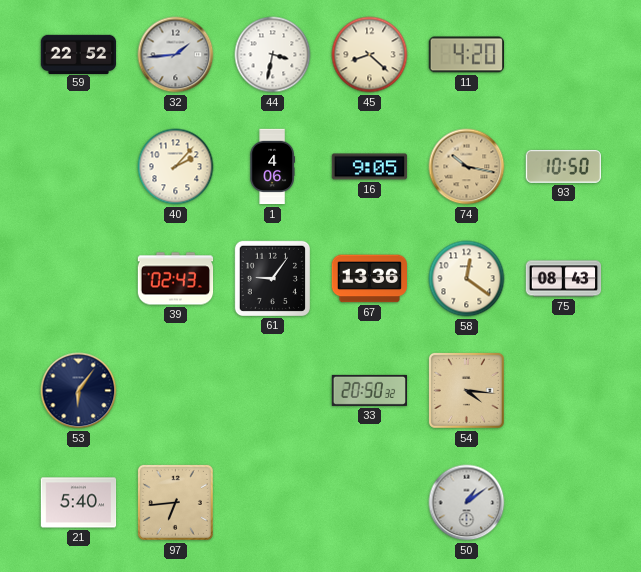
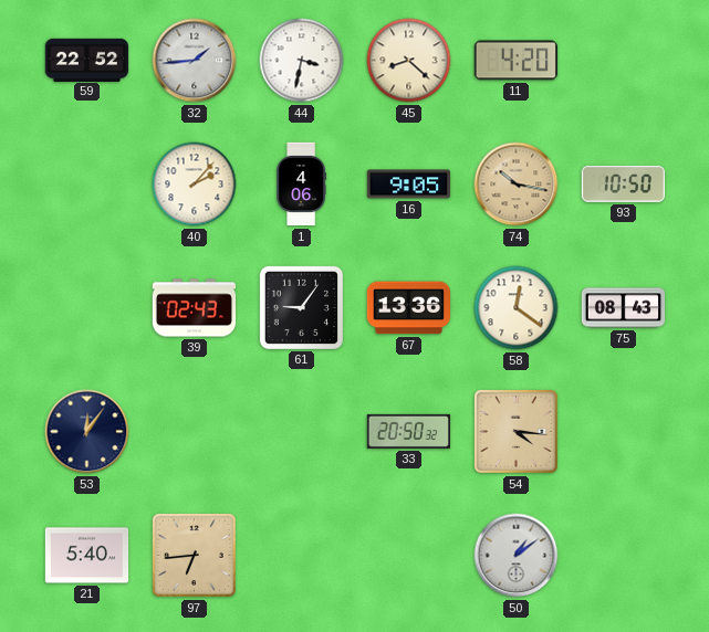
53: 6:06 -> 12:06 (87, 432)
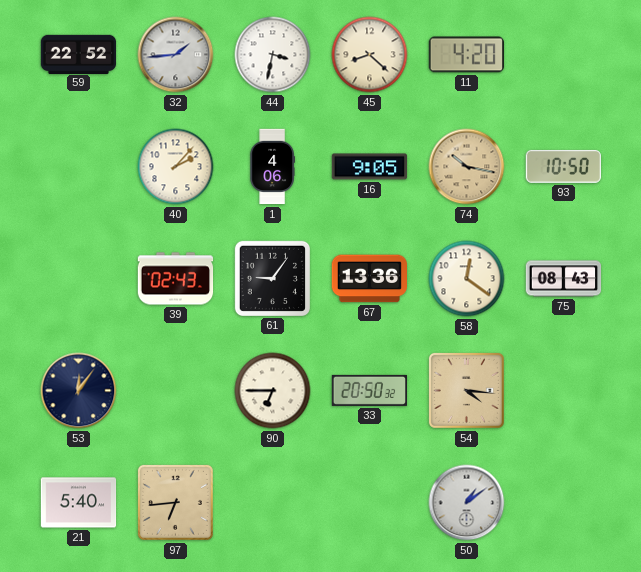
90: none -> 6:45 (273, 391)
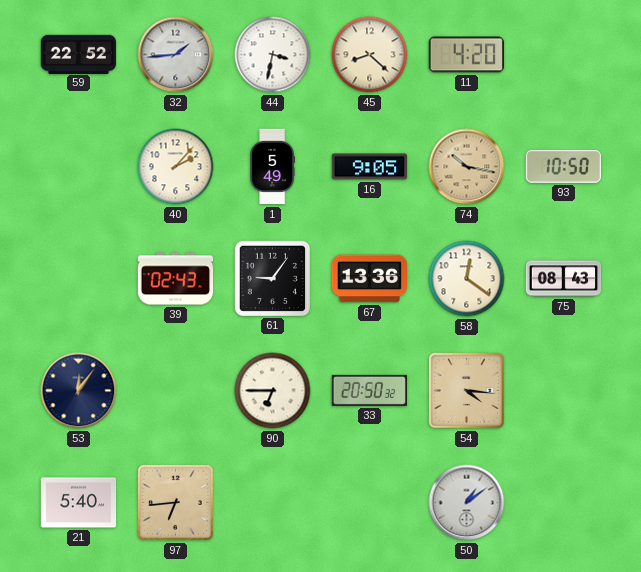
1: 4:06 -> 5:49 (272, 167)
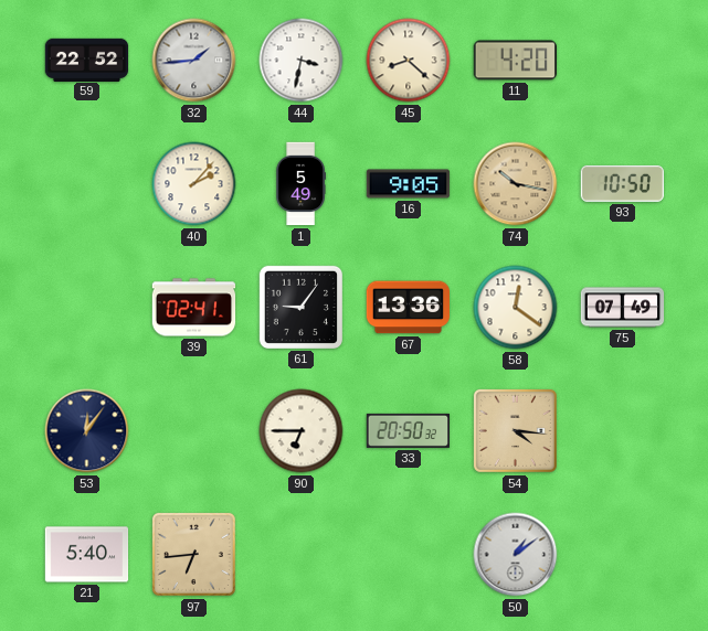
39: 02:43 -> 02:41 (194, 308)
75: 08:43 -> 07:49 (623, 308)
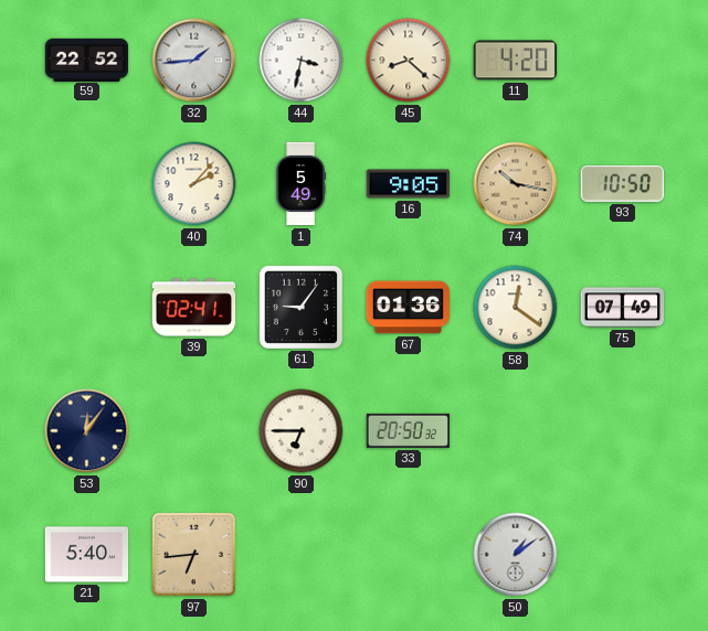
67: 13:36 -> 01:36 (408, 308)
54: 4:16 -> none (515, 430)
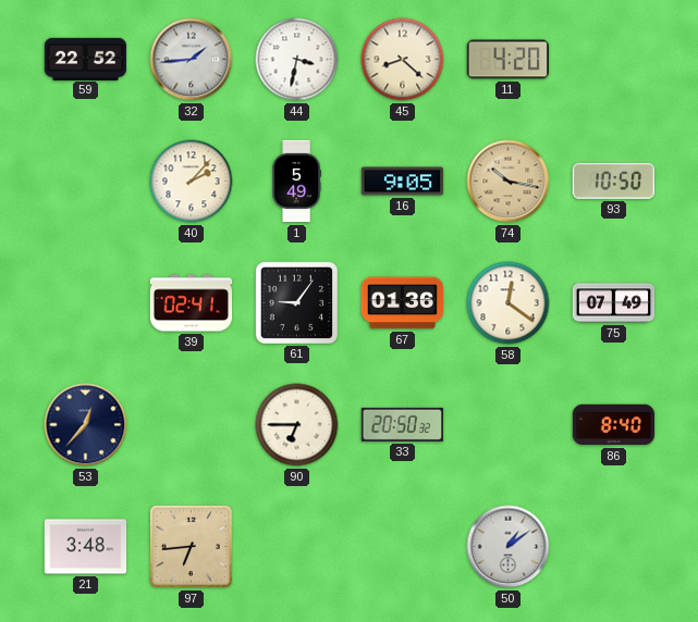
53: 12:06 -> 12:37 (86, 425)
86: none -> 8:40 (614, 425)
21: 5:40 -> 3:48 (86, 547)
